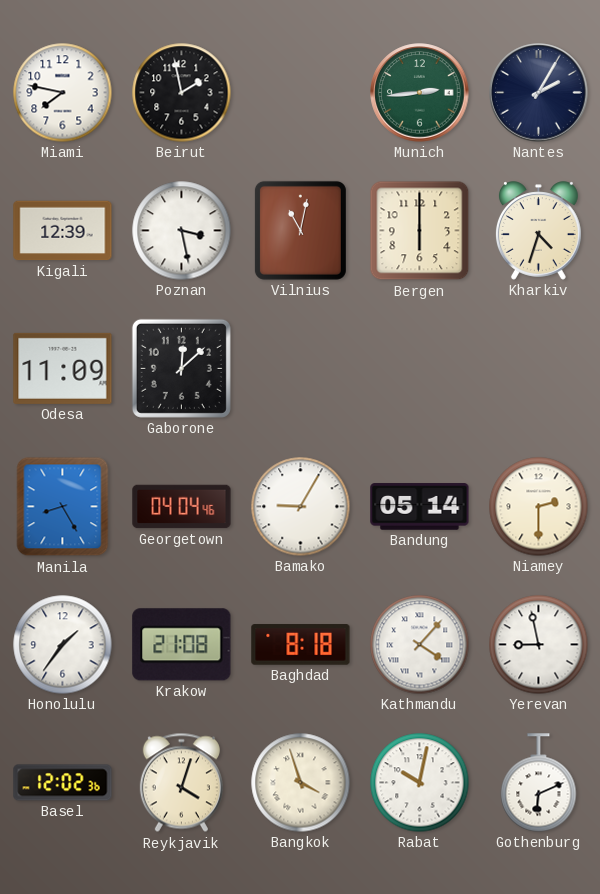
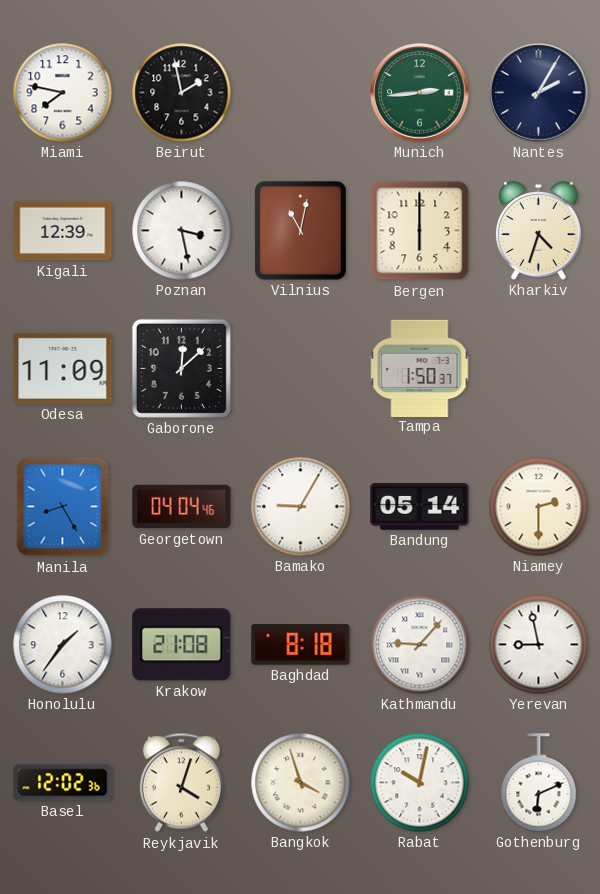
Tampa: none -> 1:50 (420, 368)
Kathmandu: 4:07 -> 9:07 (420, 645)
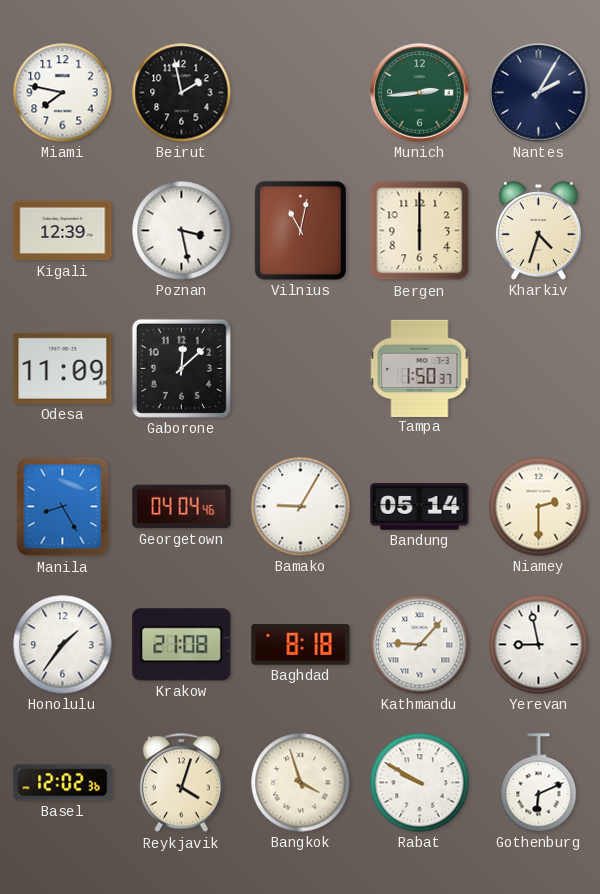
Rabat: 10:02 -> 9:50 (420, 783)
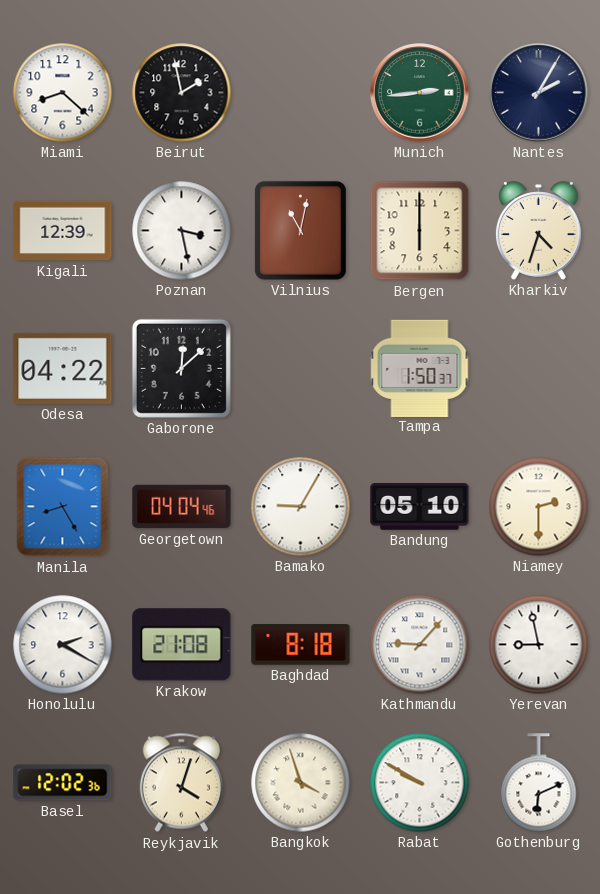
Miami: 7:47 -> 8:22 (63, 93)
Odesa: 11:09 -> 04:22 (63, 368)
Bandung: 05:14 -> 05:10 (420, 507)
Honolulu: 1:36 -> 2:20 (63, 645)
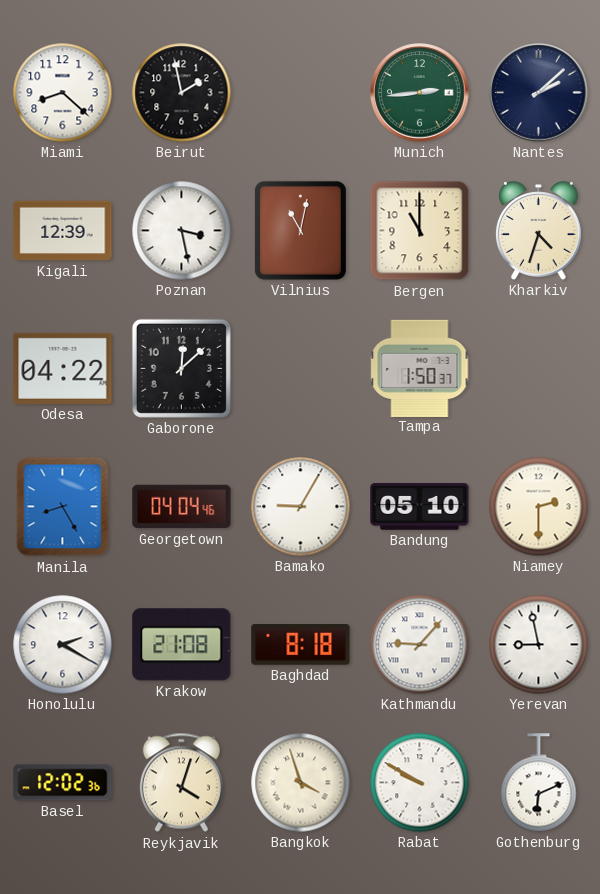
Nantes: 2:05 -> 2:08 (539, 93)
Bergen: 6:00 -> 11:00 (420, 231)
